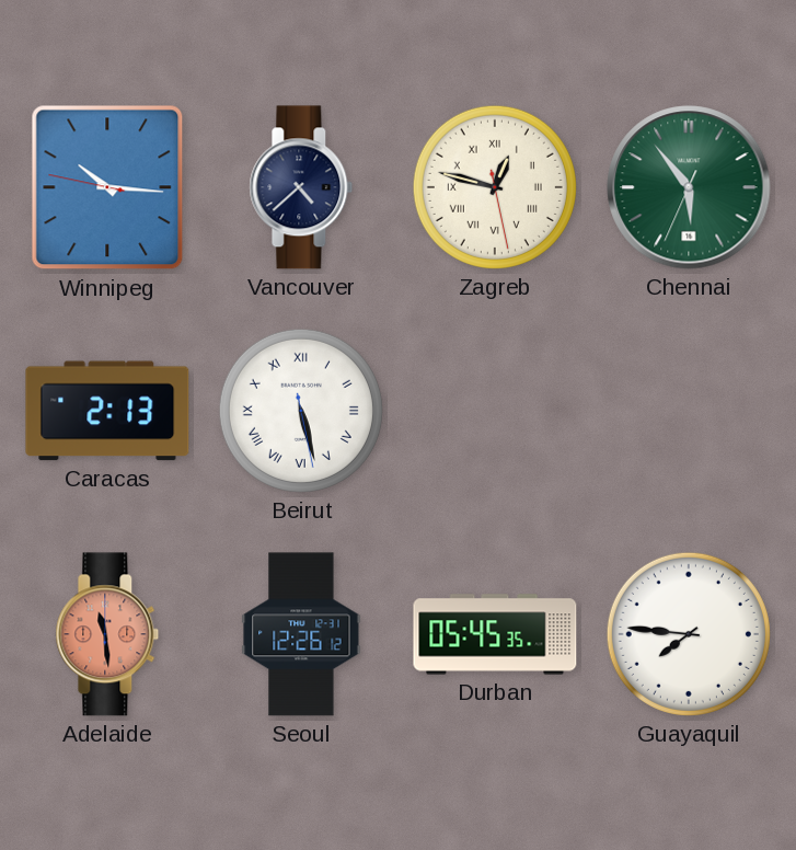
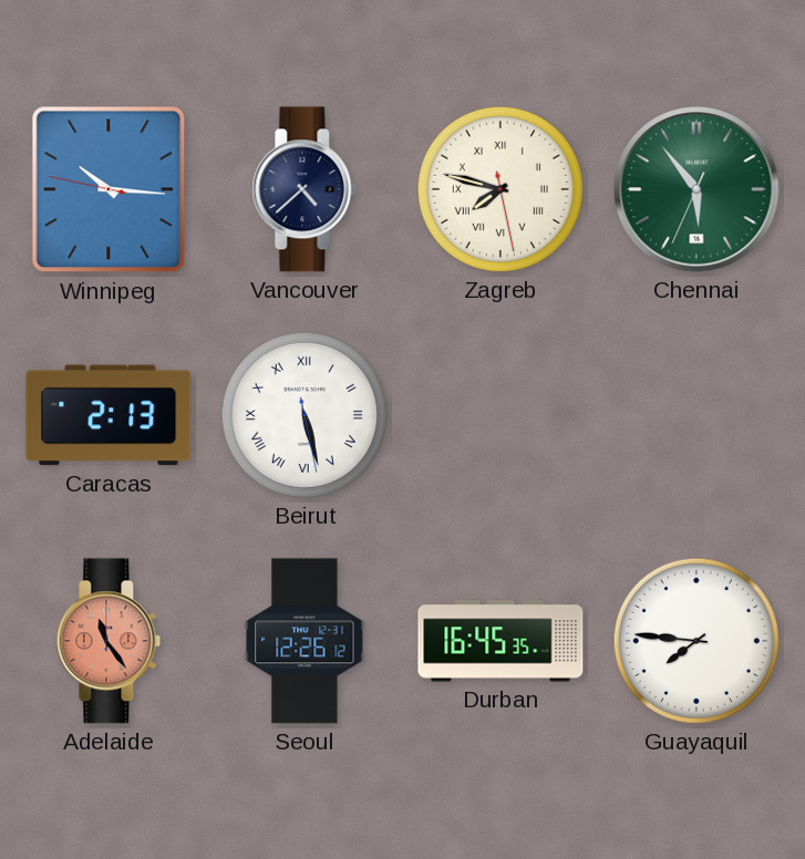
Zagreb: 12:47 -> 7:47 (500, 189)
Adelaide: 11:29 -> 11:24 (109, 641)
Durban: 05:45 -> 16:45 (500, 641)
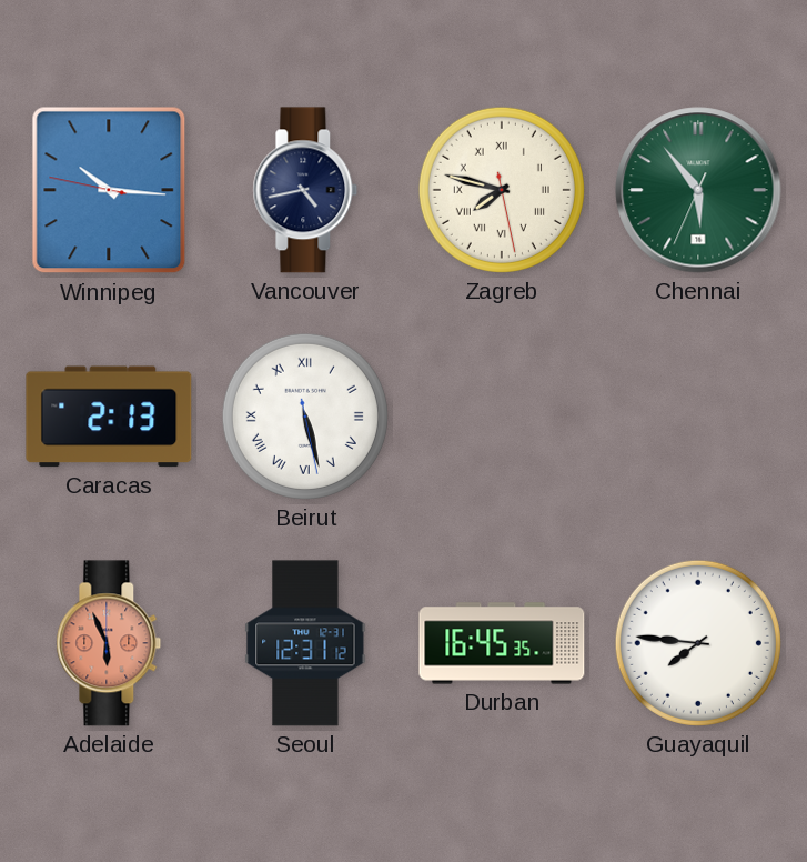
Vancouver: 4:38 -> 4:43 (305, 190)
Adelaide: 11:24 -> 5:56 (109, 643)
Seoul: 12:26 -> 12:31 (305, 643)
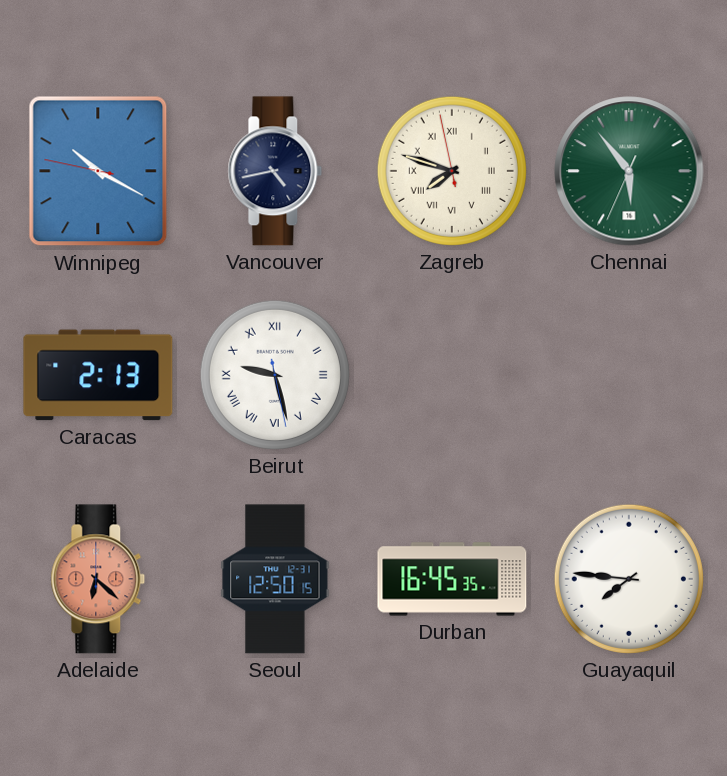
Winnipeg: 10:15 -> 10:19 (98, 171)
Zagreb: 7:47:28 -> 7:47:58 (452, 171)
Beirut: 5:27 -> 9:27 (275, 375)
Adelaide: 5:56 -> 6:22 (98, 579)
Seoul: 12:31 -> 12:50 (275, 579)
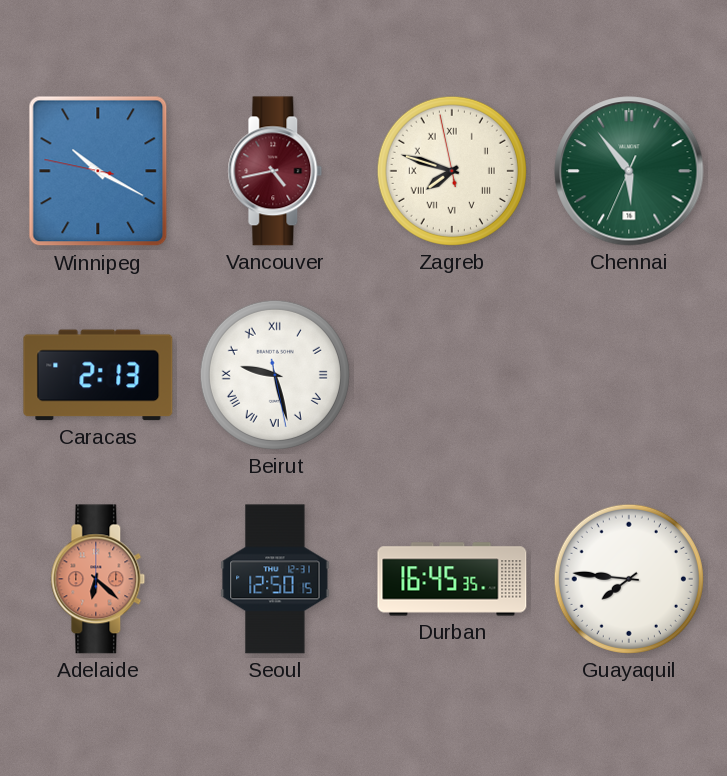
Vancouver dial: navy -> burgundy (275, 171)
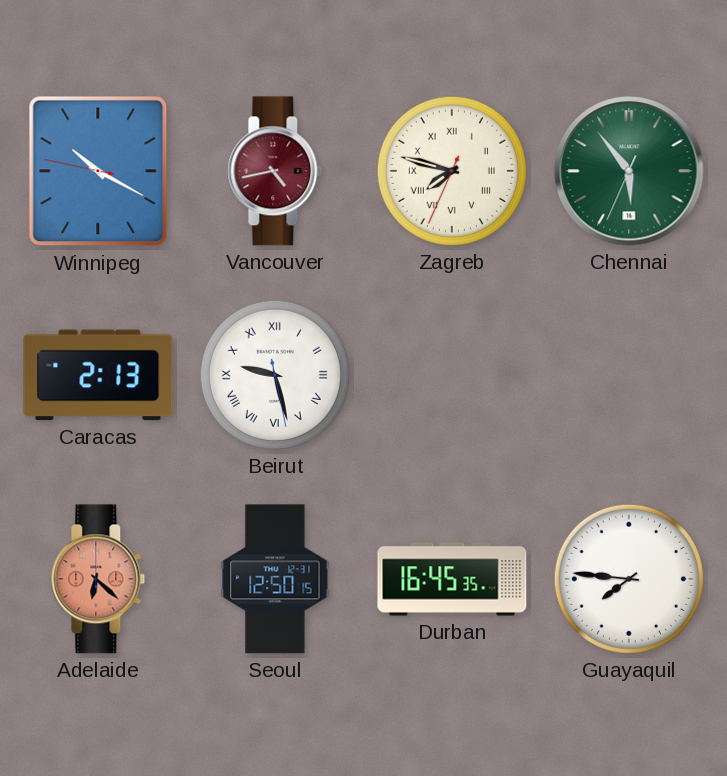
Zagreb: 7:47:58 -> 7:47:34 (452, 171)
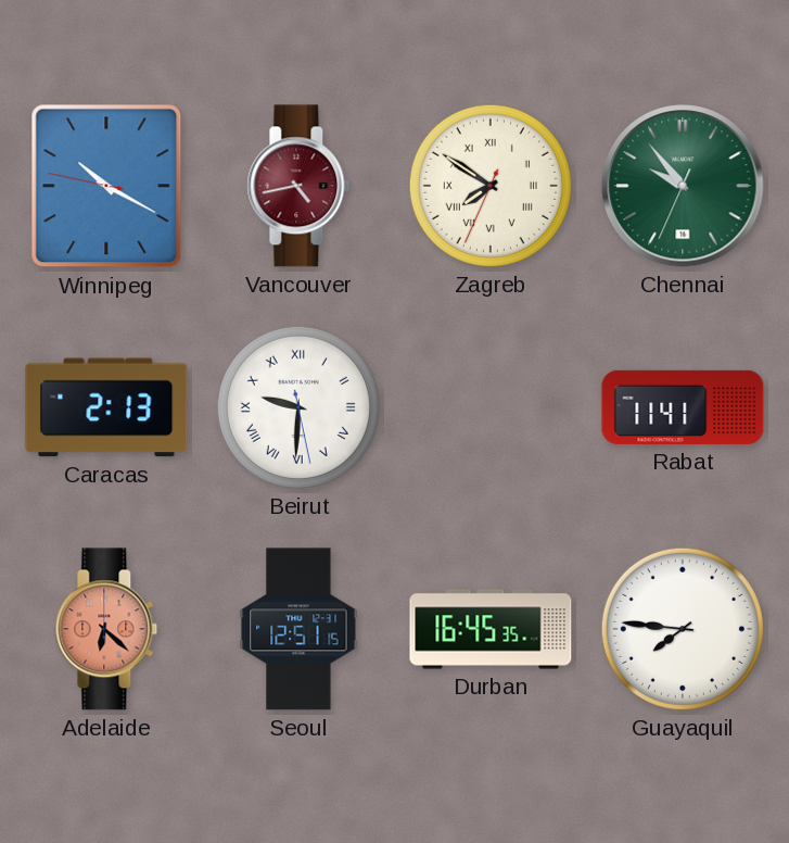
Zagreb: 7:47 -> 7:50 (491, 186)
Chennai: 5:53 -> 9:53 (683, 186)
Beirut: 9:27 -> 9:30 (298, 407)
Rabat: none -> 11:41 (683, 407)
Seoul: 12:50 -> 12:51 (298, 629)
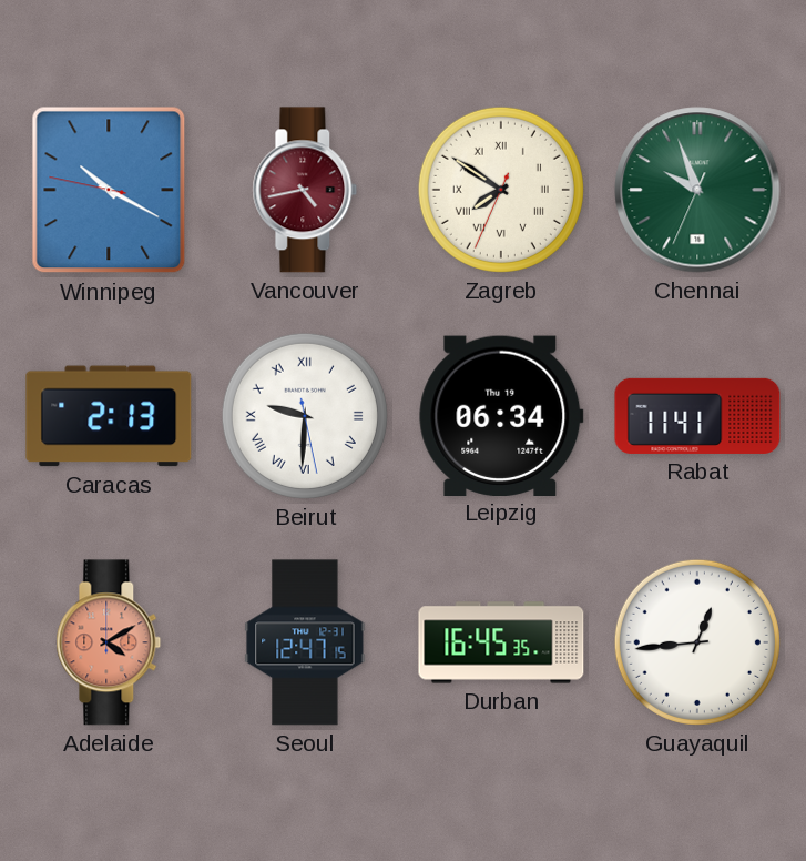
Chennai: 9:53 -> 9:56 (697, 190)
Leipzig: none -> 06:34 (501, 415)
Adelaide: 6:22 -> 4:10 (109, 642)
Seoul: 12:51 -> 12:47 (305, 642)
Guayaquil: 7:46 -> 12:44 (697, 642)
